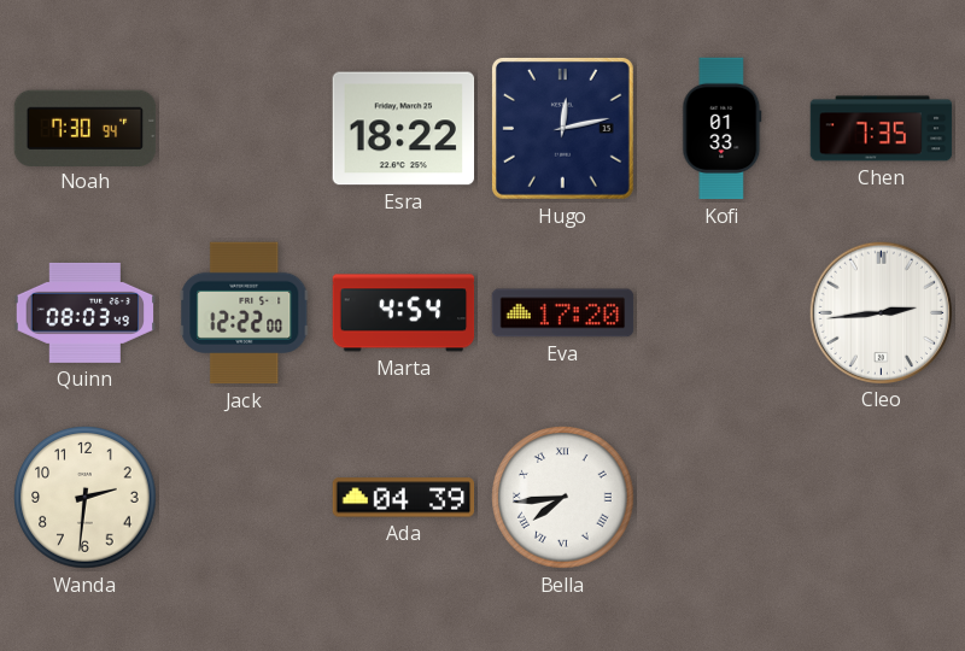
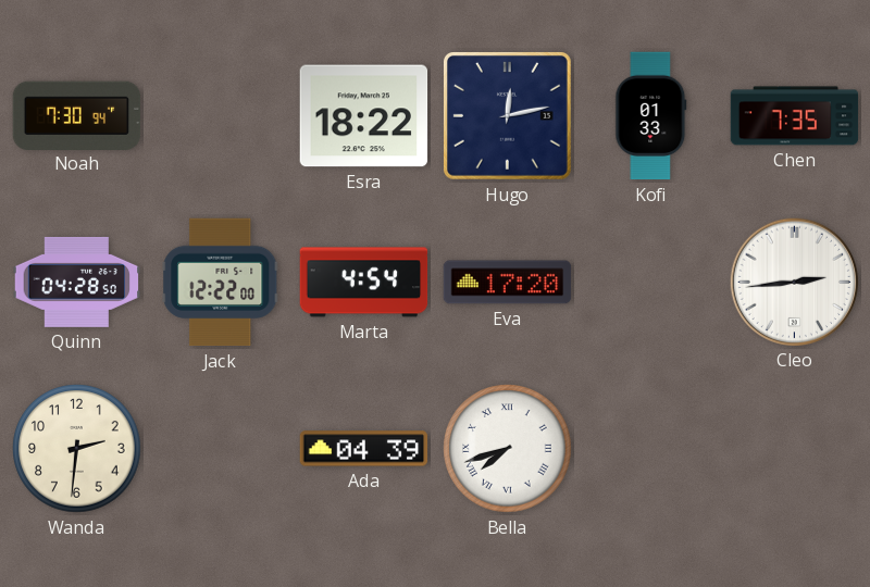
Quinn: 08:03 -> 04:28 (77, 282)
Bella: 7:44 -> 7:42 (508, 449)
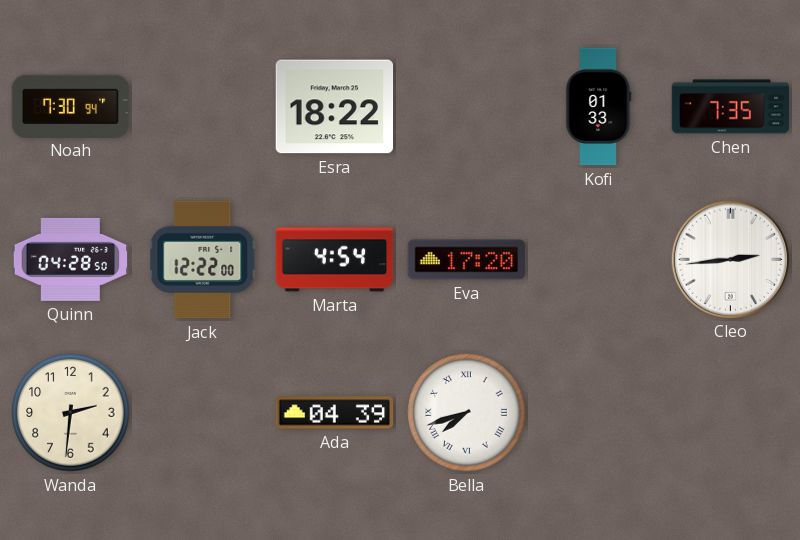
Hugo: 12:13 -> none (508, 116)
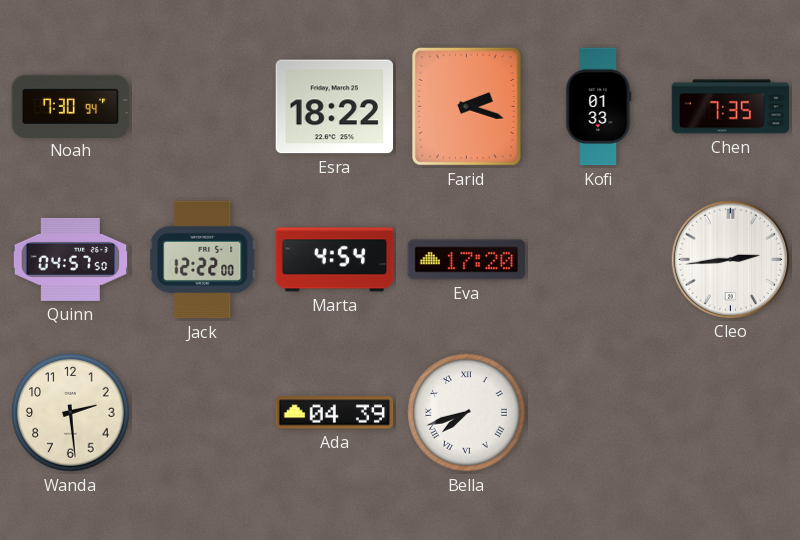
Farid: none -> 2:18 (466, 106)
Quinn: 04:28 -> 04:57 (71, 259)
Wanda: 2:31 -> 2:29 (71, 413)
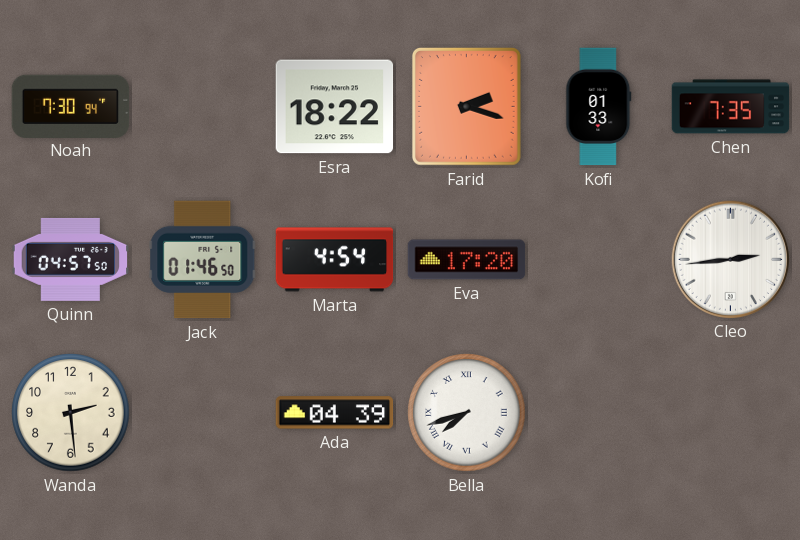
Jack: 12:22 -> 01:46 (203, 260)
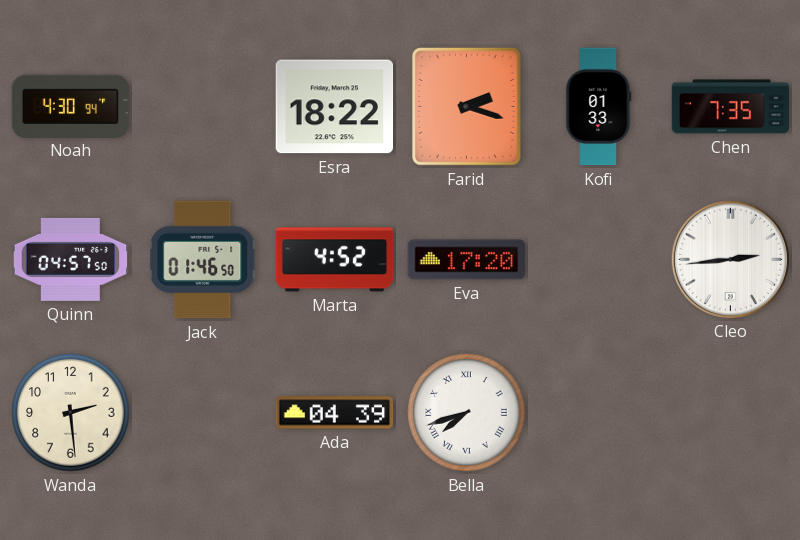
Noah: 7:30 -> 4:30 (71, 106)
Marta: 4:54 -> 4:52 (335, 260)
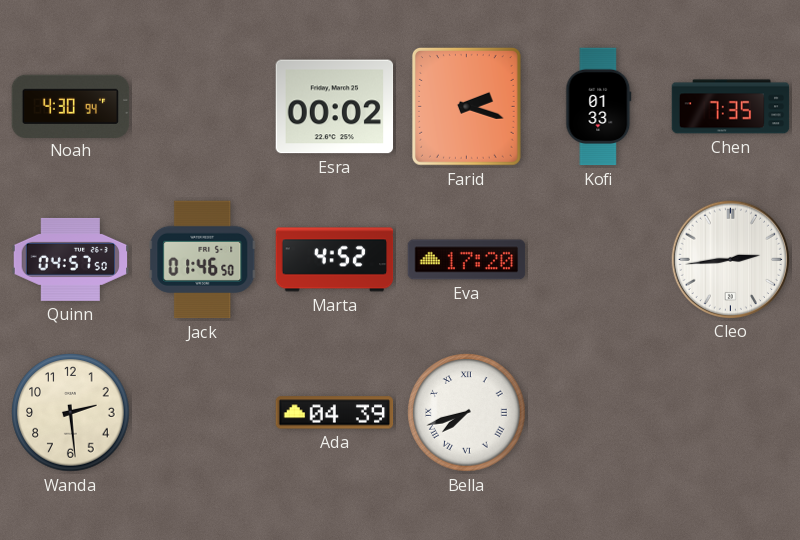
Esra: 18:22 -> 00:02 (335, 107)
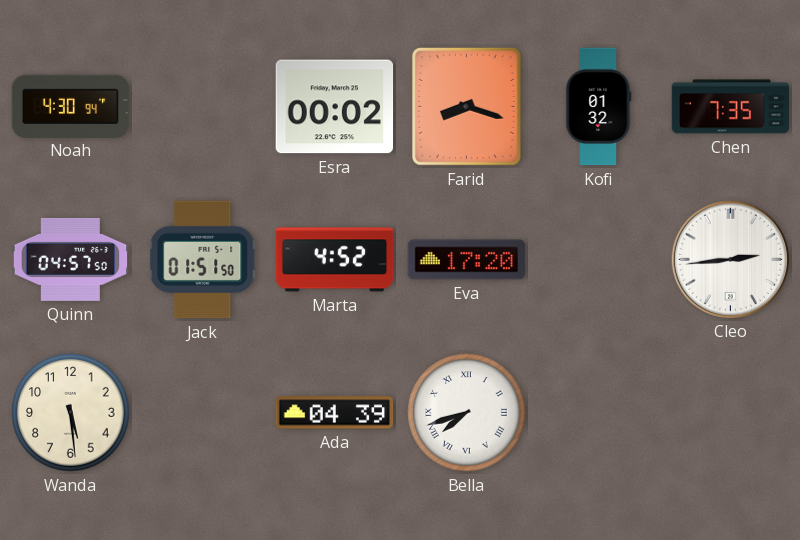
Farid: 2:18 -> 8:18 (466, 106)
Kofi: 01:33 -> 01:32 (599, 107)
Jack: 01:46 -> 01:51 (203, 260)
Wanda: 2:29 -> 5:29 (71, 413)
